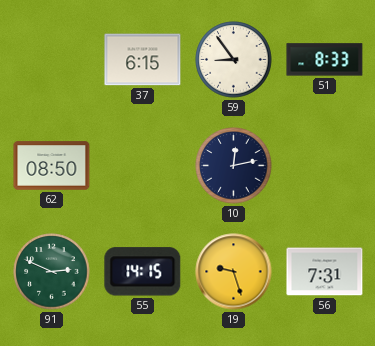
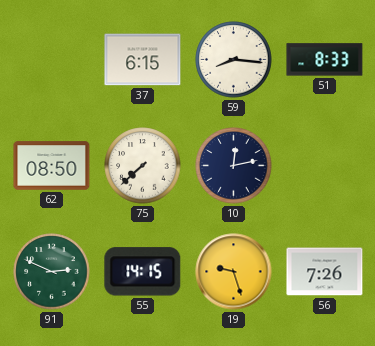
59: 8:54 -> 8:16 (234, 60)
75: none -> 7:38 (143, 166)
56: 7:31 -> 7:26 (325, 272)
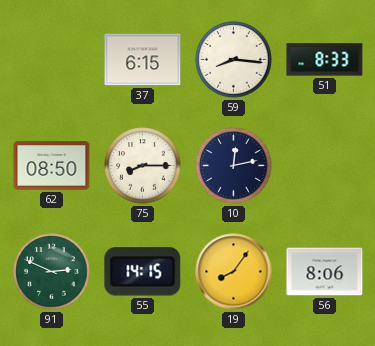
75: 7:38 -> 8:15 (143, 166)
19: 9:27 -> 8:06 (234, 272)
56: 7:26 -> 8:06 (325, 272)
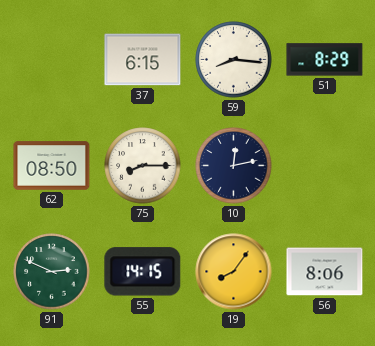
51: 8:33 -> 8:29 (325, 60)
